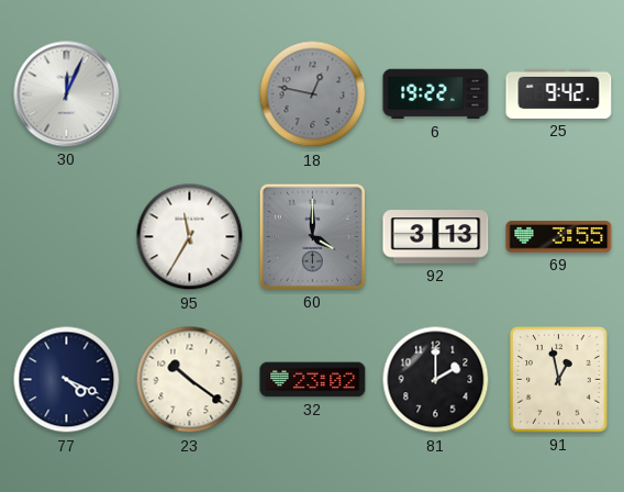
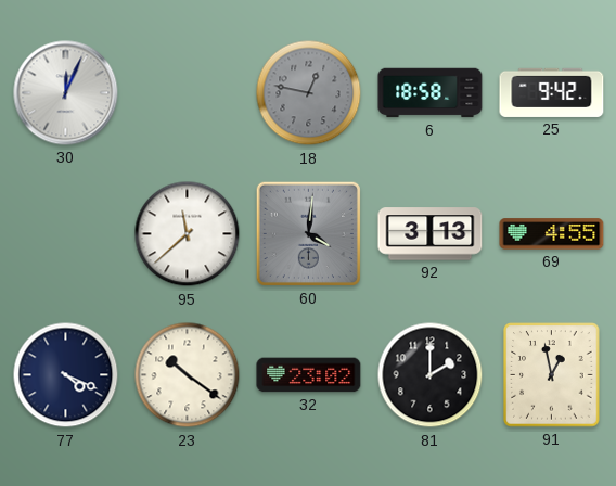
6: 19:22 -> 18:58 (431, 93)
95: 11:35 -> 11:38 (188, 234)
60: 4:00 -> 4:01 (308, 233)
69: 3:55 -> 4:55 (552, 234)
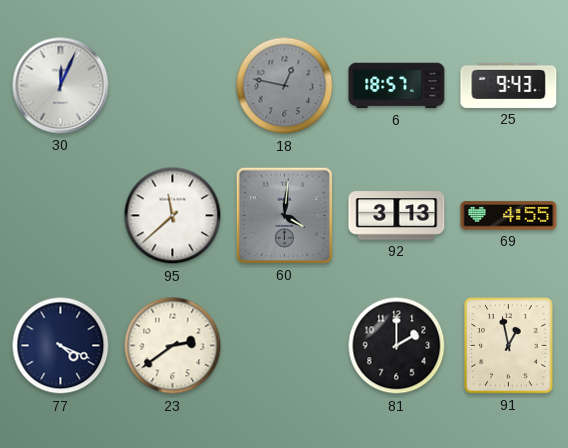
6: 18:58 -> 18:57 (397, 86)
25: 9:42 -> 9:43 (509, 85)
23: 10:21 -> 2:39 (173, 346)
32: 23:02 -> none (309, 375)
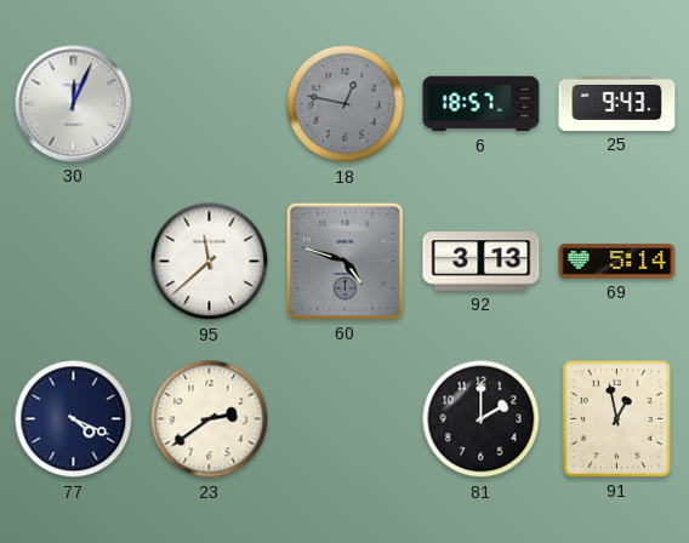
60: 4:01 -> 4:48 (344, 261)
69: 4:55 -> 5:14 (617, 262)
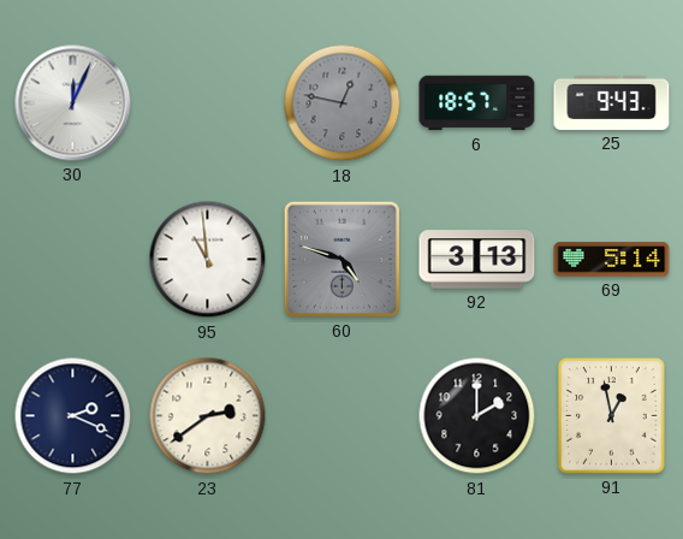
95: 11:38 -> 10:59 (208, 260)
77: 4:19 -> 2:19 (73, 416)
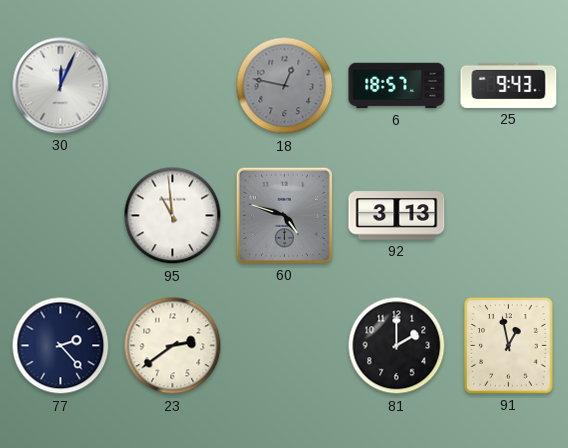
69: 5:14 -> none (612, 260)
77: 2:19 -> 2:23 (61, 346)
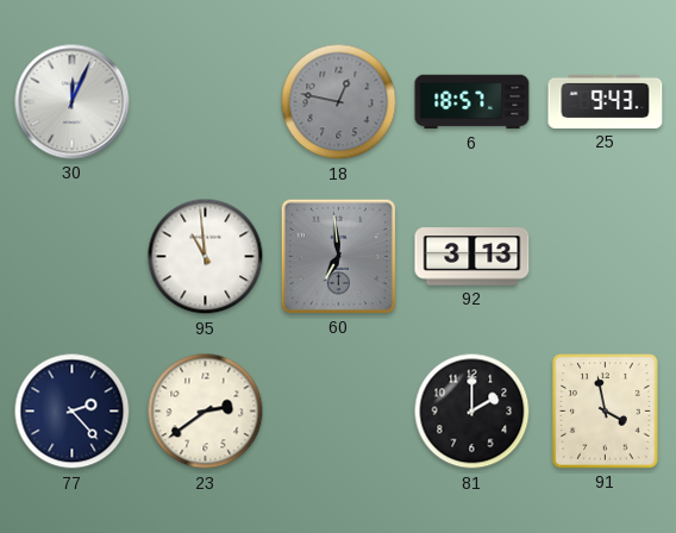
60: 4:48 -> 6:59 (338, 256)
91: 12:58 -> 3:58 (606, 412)
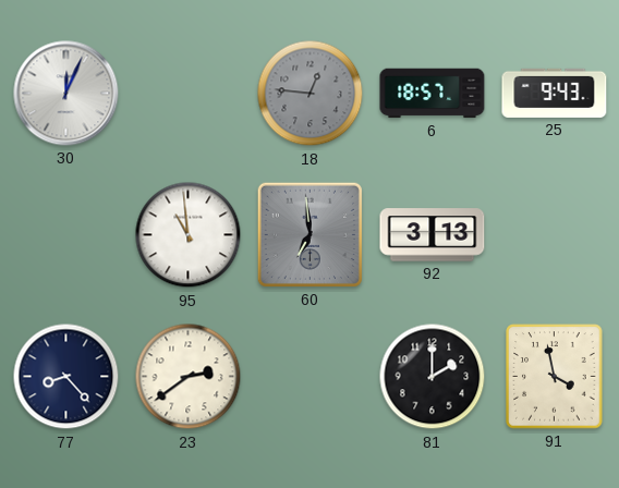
18: 12:47 -> 12:46 (311, 94)
77: 2:23 -> 8:23 (66, 377)
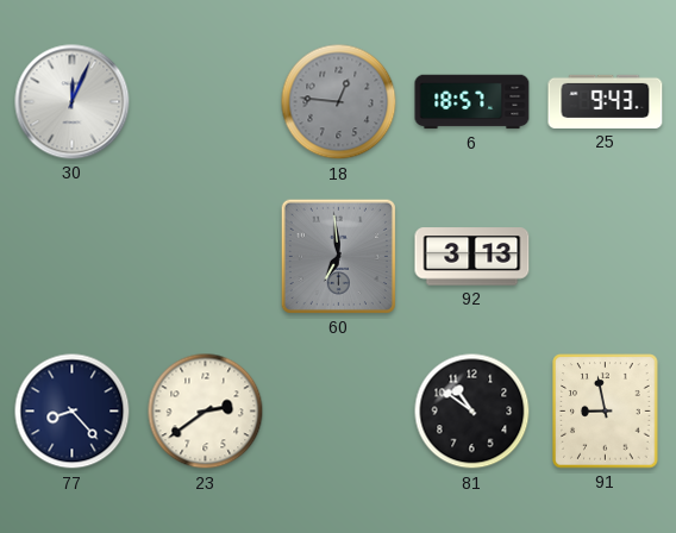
95: 10:59 -> none (189, 235)
81: 2:00 -> 10:51 (472, 412)
91: 3:58 -> 8:58 (606, 412)
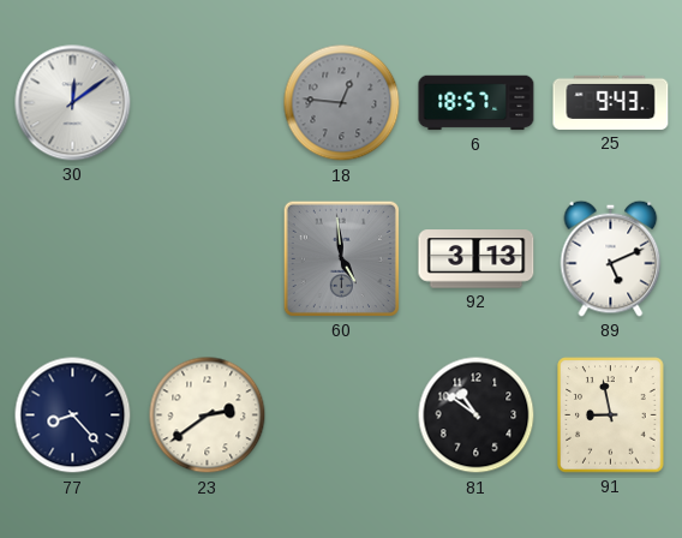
30: 12:04 -> 12:09 (73, 103)
60: 6:59 -> 4:59 (341, 258)
89: none -> 5:11 (611, 258)
